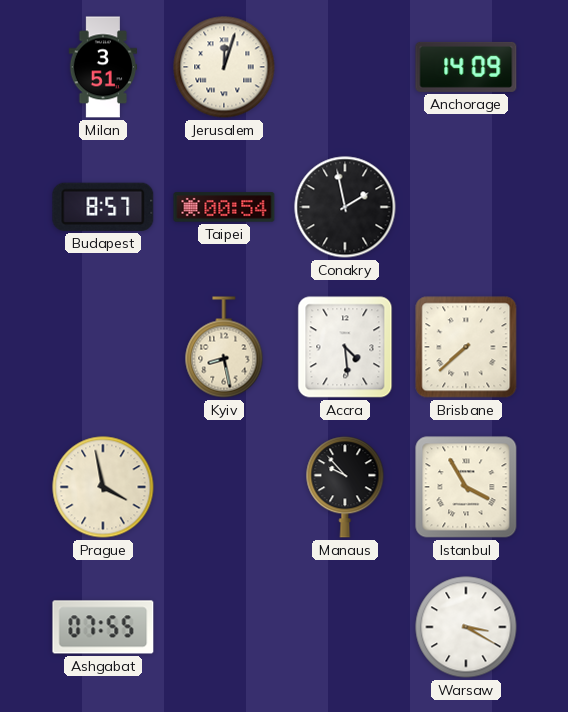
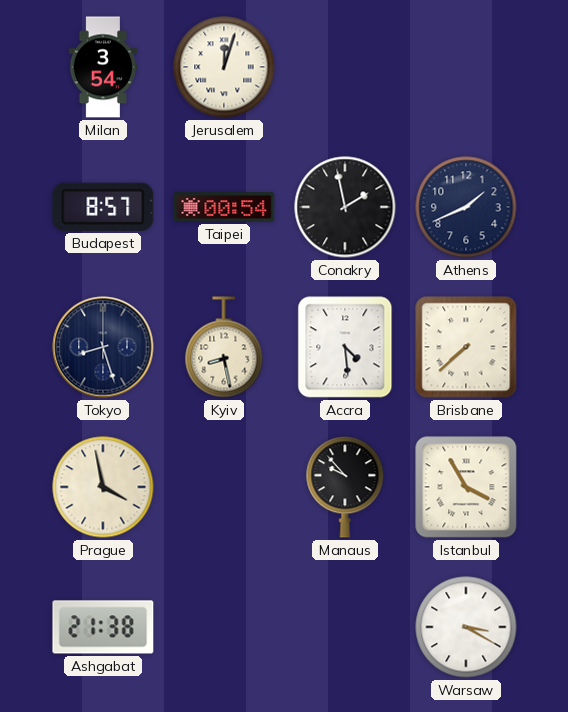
Milan: 3:51 -> 3:54 (103, 67)
Anchorage: 14:09 -> none (466, 67)
Athens: none -> 1:41 (466, 207)
Tokyo: none -> 8:27 (103, 347)
Ashgabat: 07:55 -> 21:38 (103, 627)
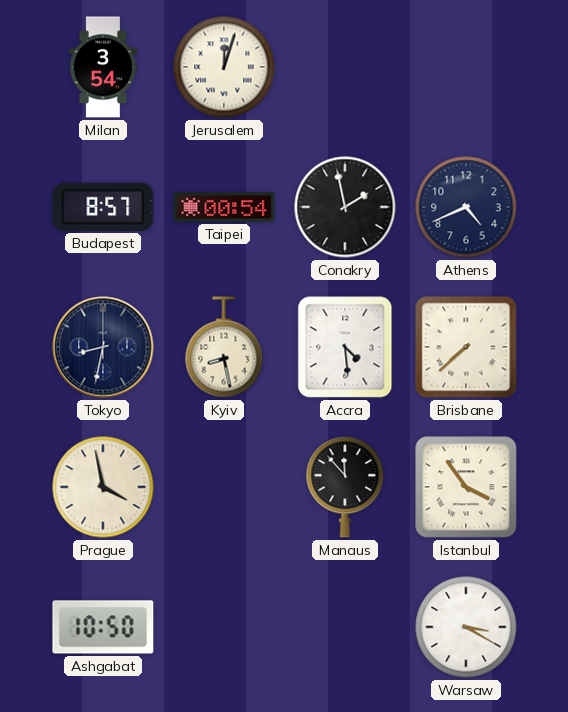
Athens: 1:41 -> 4:41 (466, 207)
Tokyo: 8:27 -> 8:32 (103, 347)
Manaus: 9:53 -> 11:53 (345, 487)
Istanbul: 3:55 -> 3:54 (466, 487)
Ashgabat: 21:38 -> 10:50 (103, 627)
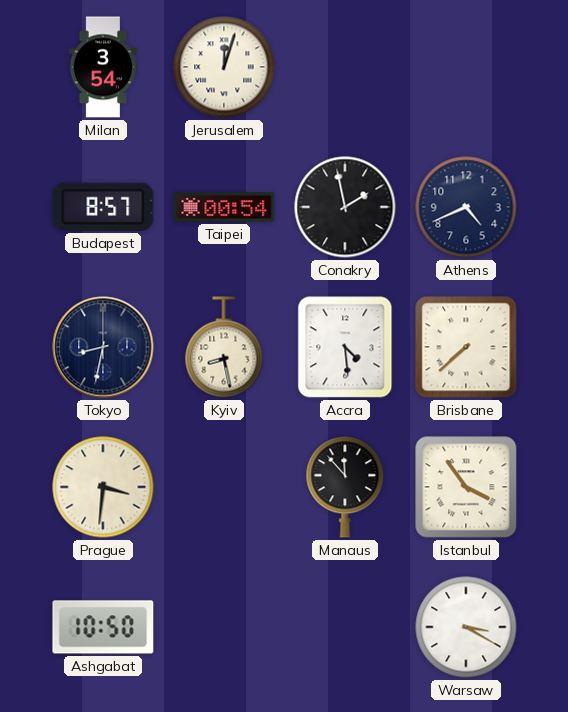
Prague: 3:58 -> 3:31 (103, 487)
